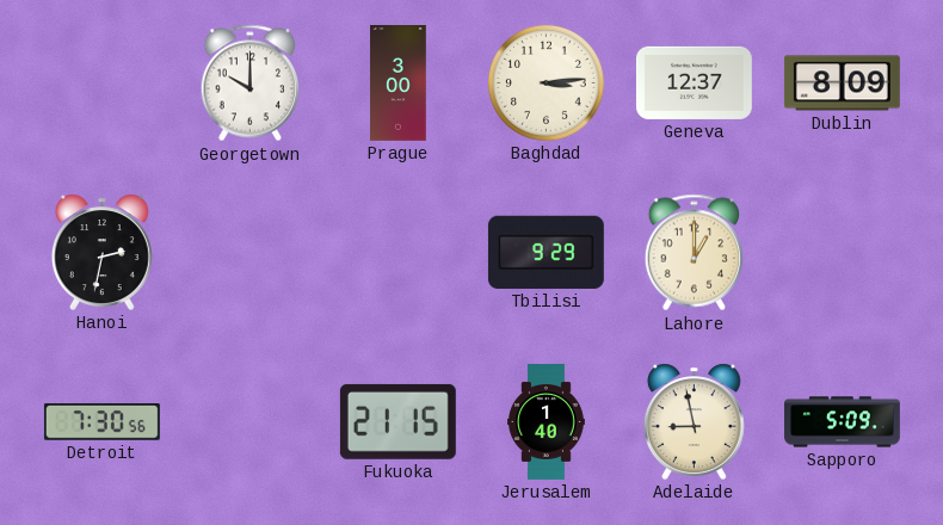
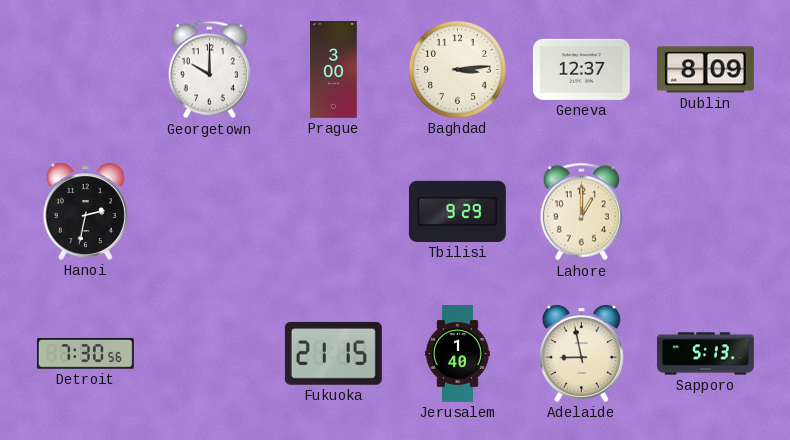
Sapporo: 5:09 -> 5:13 (706, 354)
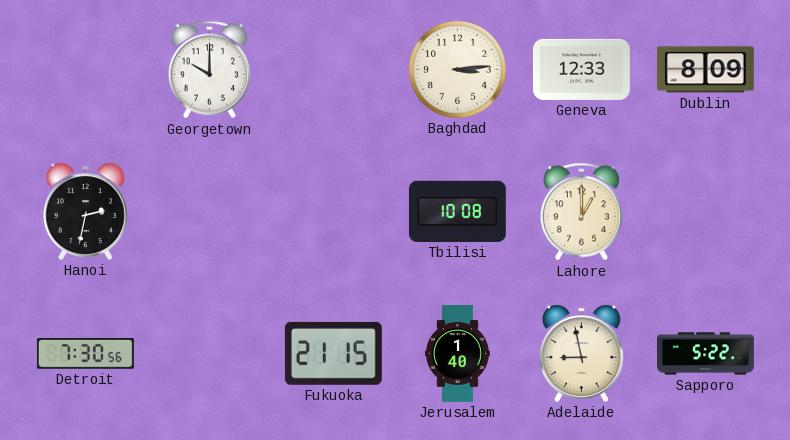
Prague: 3:00 -> none (334, 70)
Geneva: 12:37 -> 12:33 (581, 69)
Tbilisi: 9:29 -> 10:08 (457, 211)
Sapporo: 5:13 -> 5:22 (706, 354)
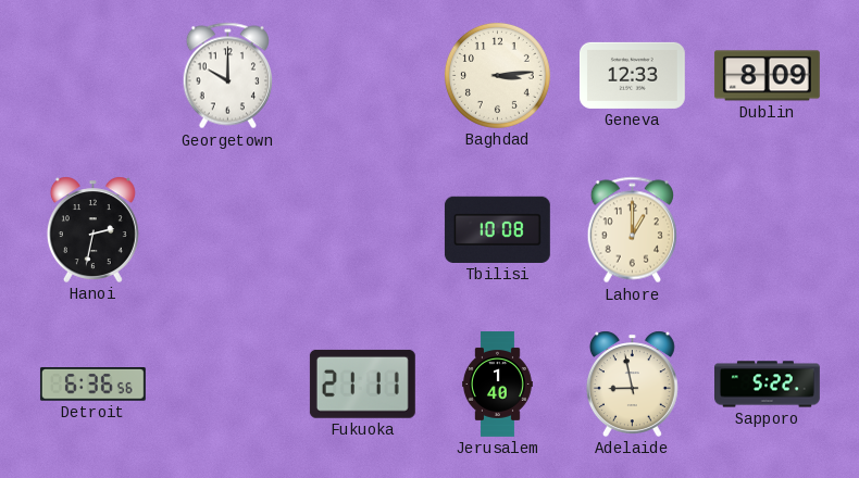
Detroit: 7:30 -> 6:36 (92, 385)
Fukuoka: 21:15 -> 21:11 (362, 383)
